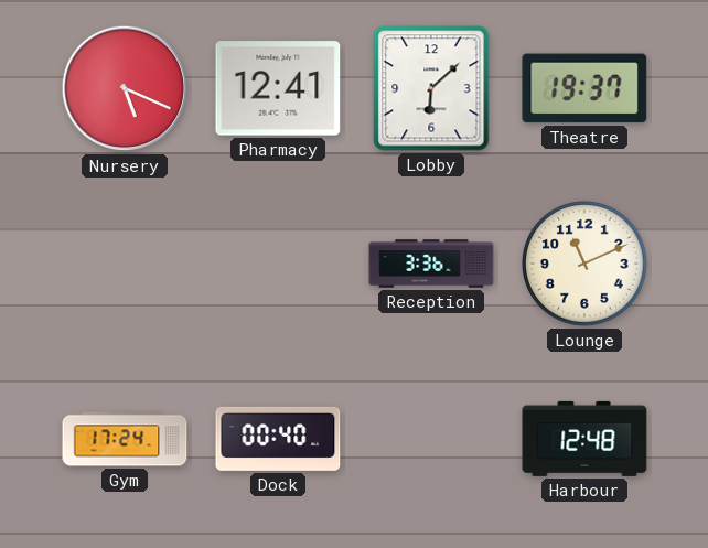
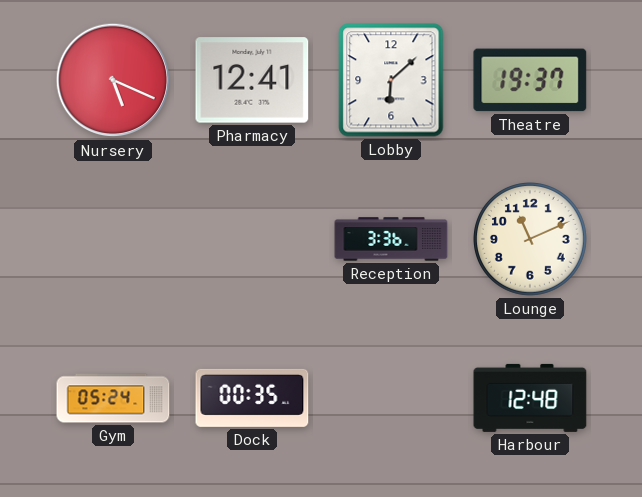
Gym: 17:24 -> 05:24 (113, 398)
Dock: 00:40 -> 00:35 (252, 398)
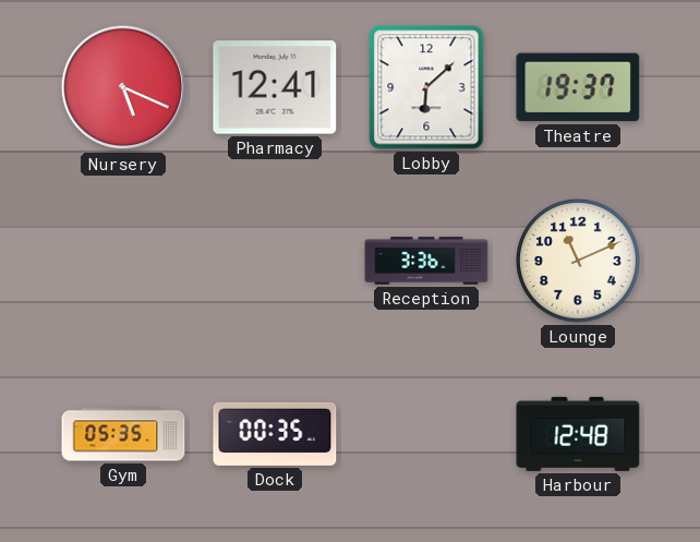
Gym: 05:24 -> 05:35 (123, 434)
